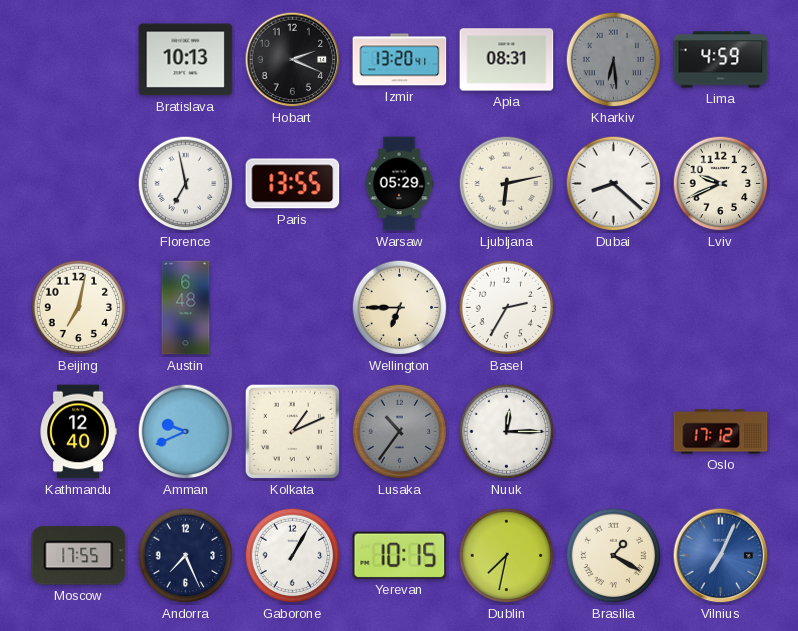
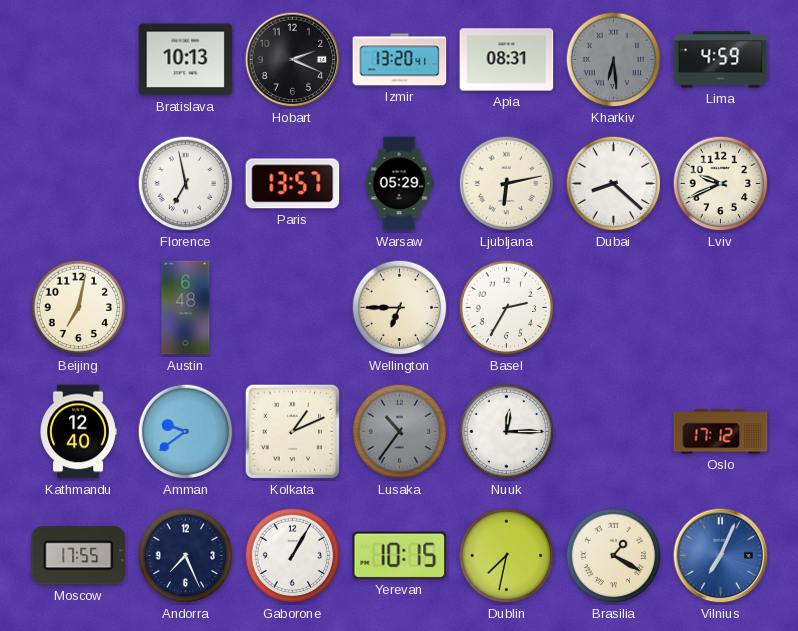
Paris: 13:55 -> 13:57 (293, 184)
Amman: 9:41 -> 9:39 (186, 432)
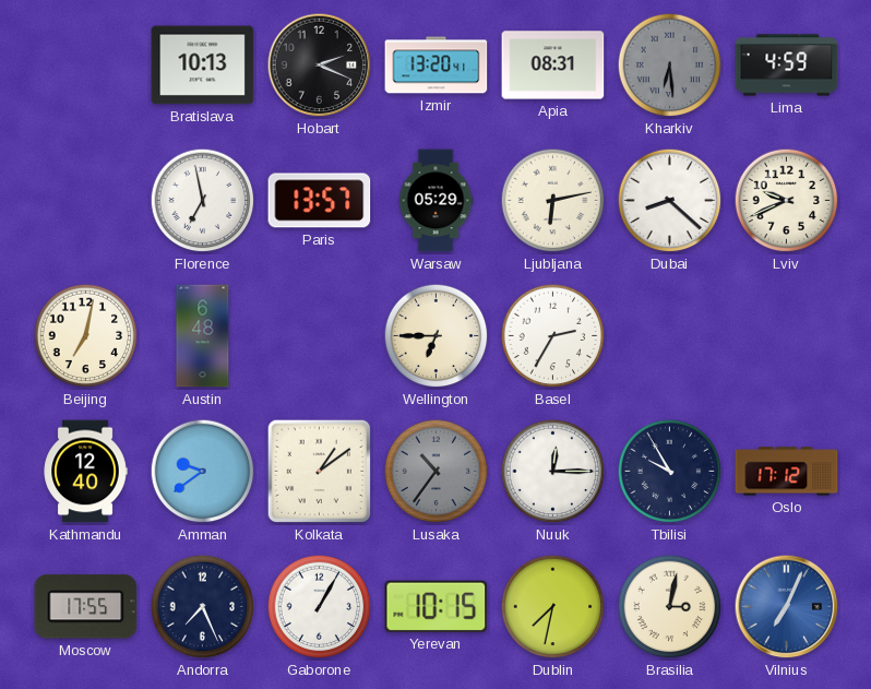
Kolkata: 1:11 -> 1:09 (320, 472)
Tbilisi: none -> 9:55 (670, 472)
Brasilia: 1:20 -> 3:02 (670, 607)
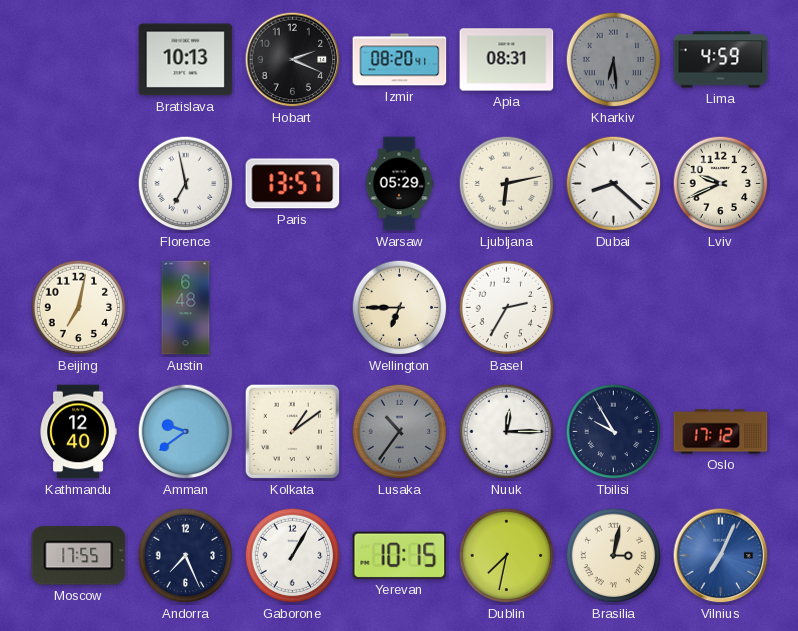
Izmir: 13:20 -> 08:20 (400, 60)
